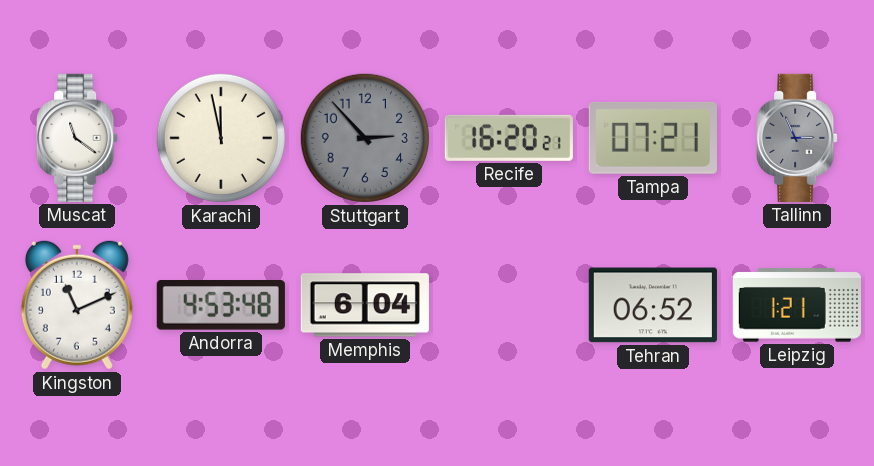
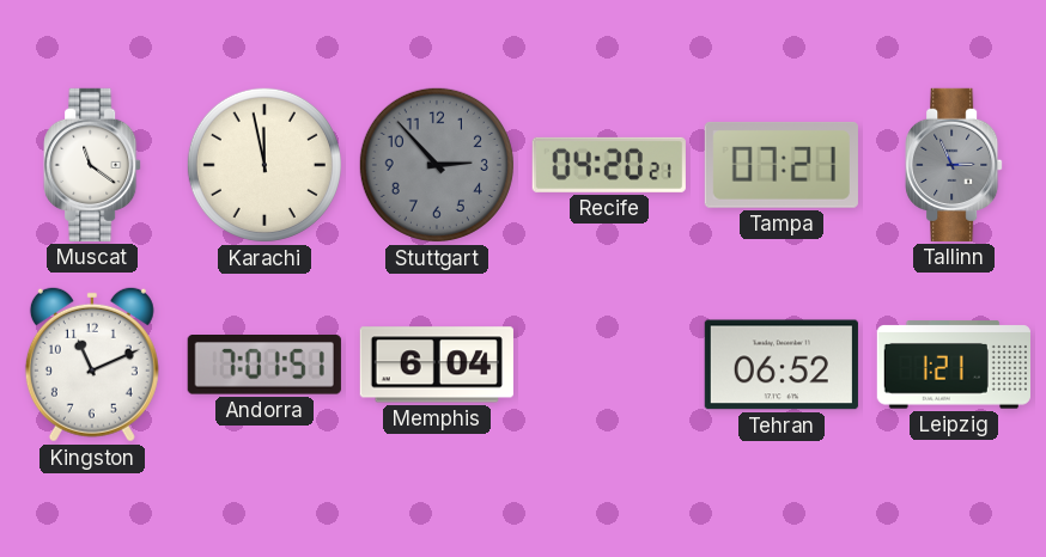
Recife: 16:20 -> 04:20 (609, 165)
Andorra: 4:53 -> 7:01 (264, 366)
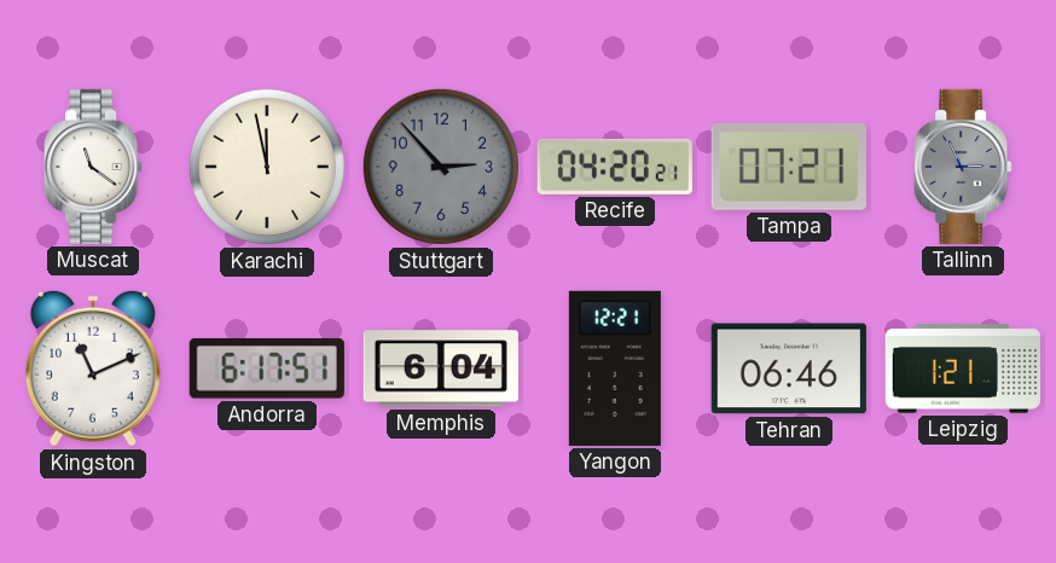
Andorra: 7:01 -> 6:17 (267, 370)
Yangon: none -> 12:21 (615, 368)
Tehran: 06:52 -> 06:46 (789, 368)
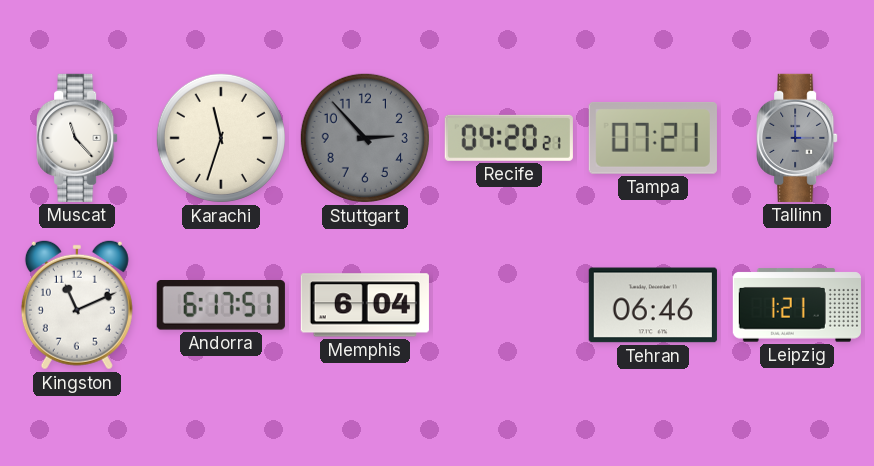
Muscat: 11:21 -> 11:23 (77, 138)
Karachi: 11:58 -> 11:33 (221, 138)
Tallinn: 2:56 -> 3:00 (797, 138)
Yangon: 12:21 -> none (615, 368)
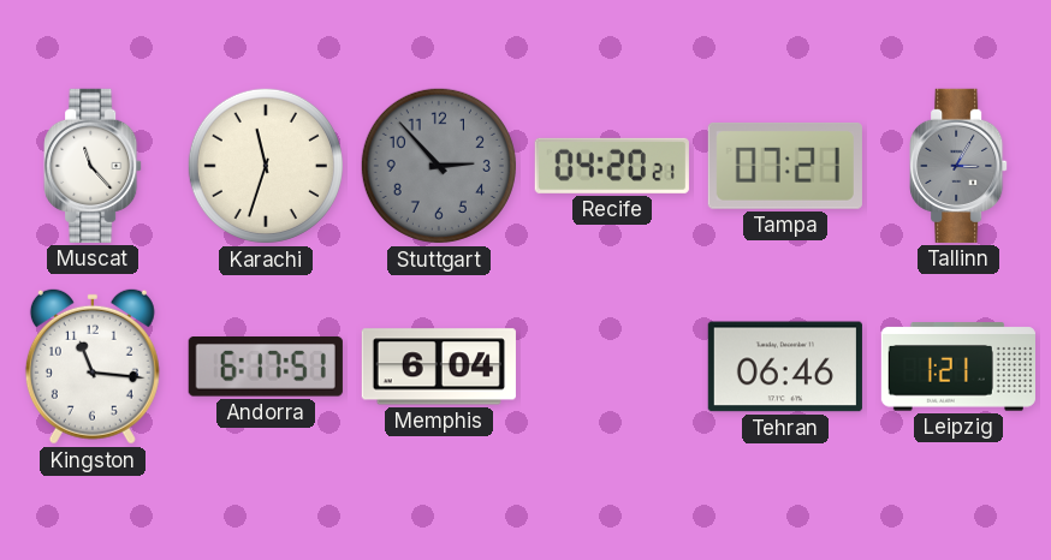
Tallinn: 3:00 -> 3:05 (958, 166)
Kingston: 11:11 -> 11:16 (93, 367)
